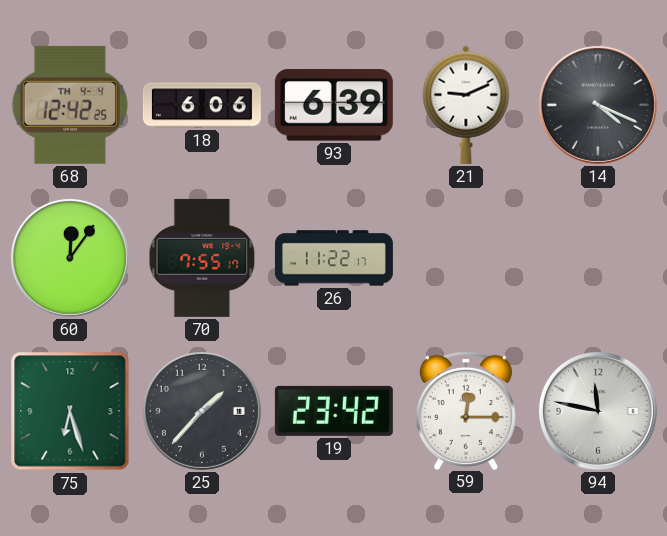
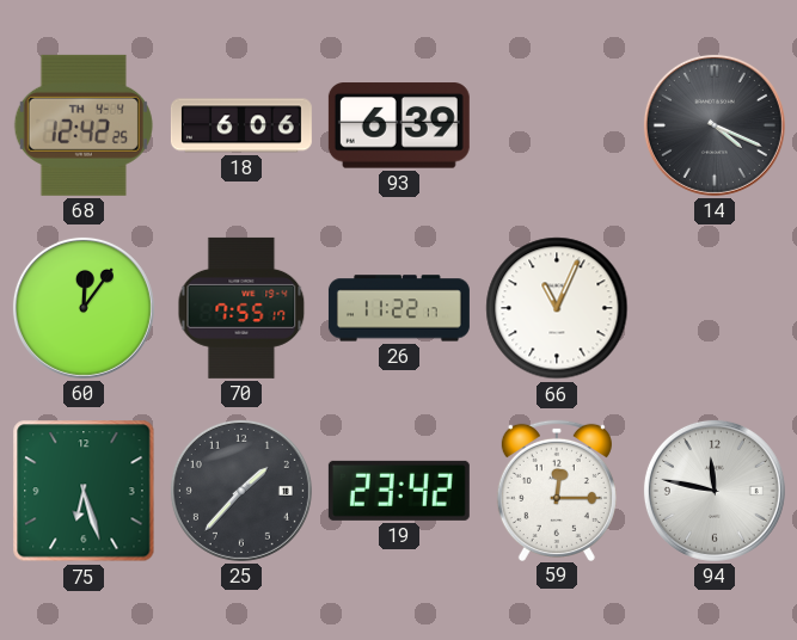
21: 9:11 -> none (466, 105)
66: none -> 11:04 (557, 308)
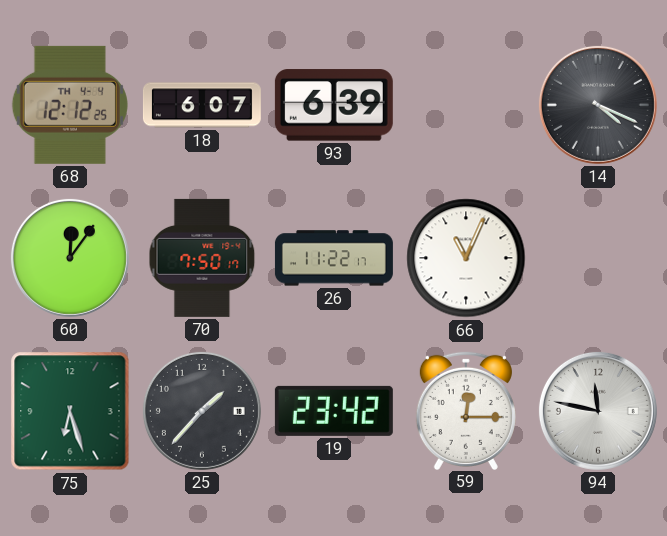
68: 12:42 -> 12:12 (70, 105)
18: 6:06 -> 6:07 (202, 105)
70: 7:55 -> 7:50 (202, 258)
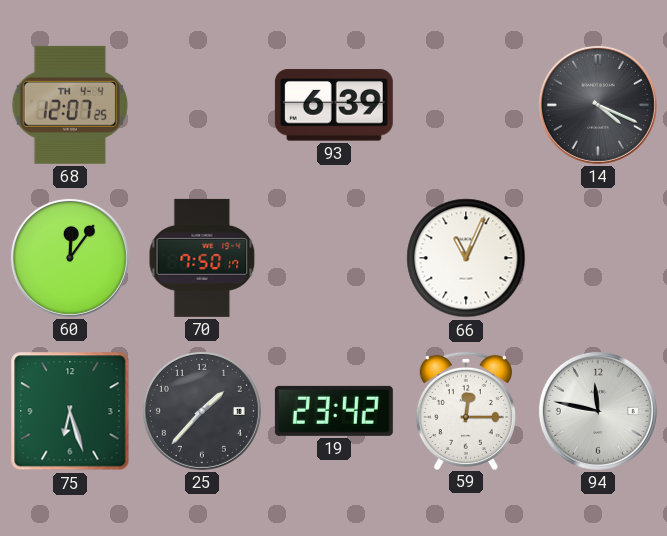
68: 12:12 -> 12:07 (70, 105)
18: 6:07 -> none (202, 105)
26: 11:22 -> none (334, 258)
